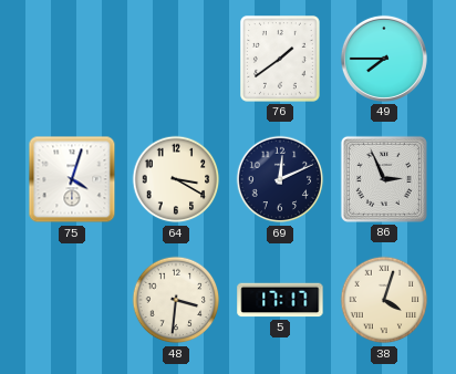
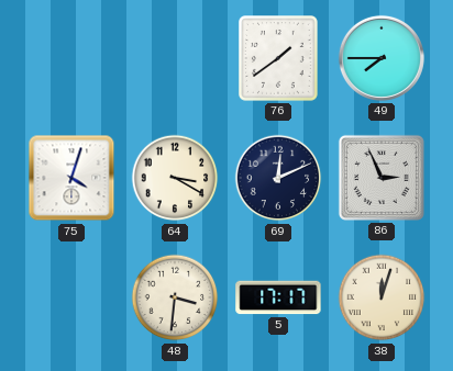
38: 4:03 -> 12:03 (382, 297)
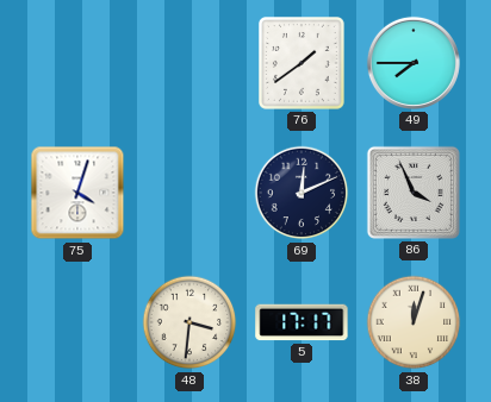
64: 3:20 -> none (175, 178)
86: 2:56 -> 3:56 (414, 193)
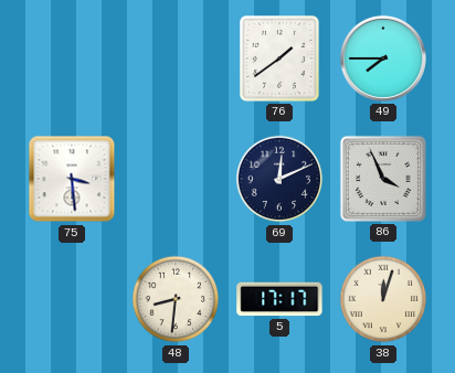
75: 4:03 -> 3:29 (72, 179)
48: 3:31 -> 8:31 (176, 299)
